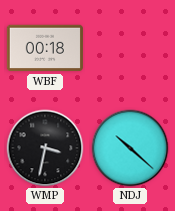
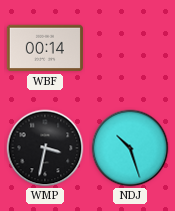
WBF: 00:18 -> 00:14 (45, 48)
NDJ: 10:22 -> 10:27 (130, 148)
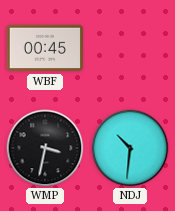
WBF: 00:14 -> 00:45 (45, 48)
NDJ: 10:27 -> 10:31 (130, 148)
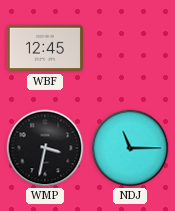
WBF: 00:45 -> 12:45 (45, 48)
NDJ: 10:31 -> 11:15 (130, 148)
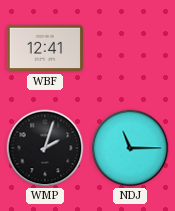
WBF: 12:45 -> 12:41 (45, 48)
WMP: 3:32 -> 2:03 (45, 148)
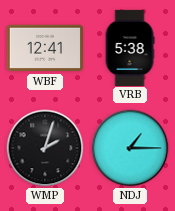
VRB: none -> 5:38 (130, 47)
NDJ: 11:15 -> 1:15 (130, 148)
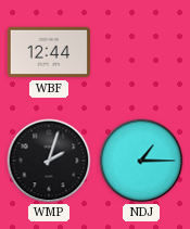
WBF: 12:41 -> 12:44 (49, 52)
VRB: 5:38 -> none (130, 47)
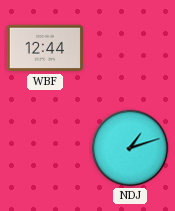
WMP: 2:03 -> none (49, 161)
NDJ: 1:15 -> 1:12 (130, 148)
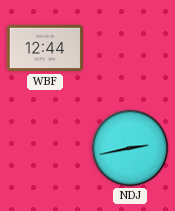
NDJ: 1:12 -> 2:43 (130, 148)
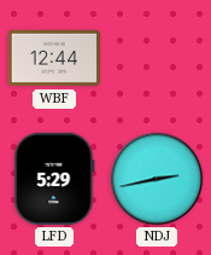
LFD: none -> 5:29 (54, 179)
